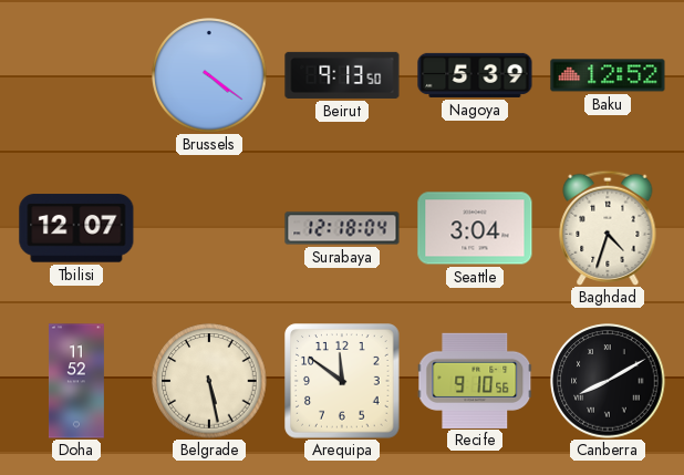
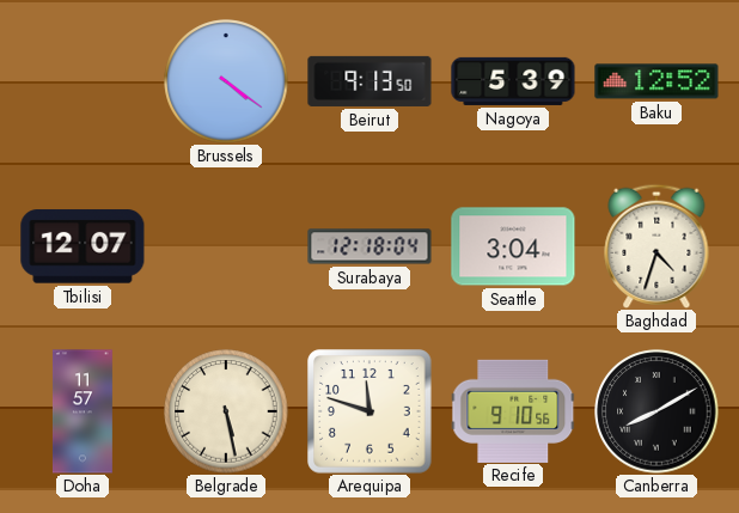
Doha: 11:52 -> 11:57 (83, 411)
Arequipa: 11:51 -> 11:48 (369, 411)
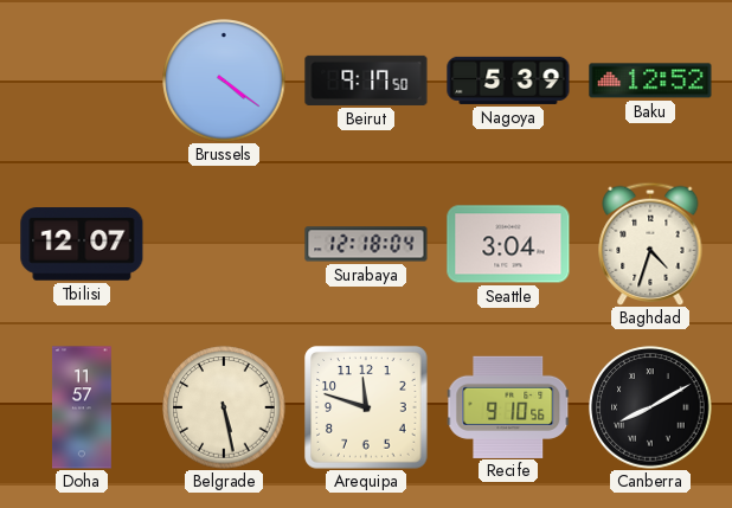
Beirut: 9:13 -> 9:17 (366, 81)
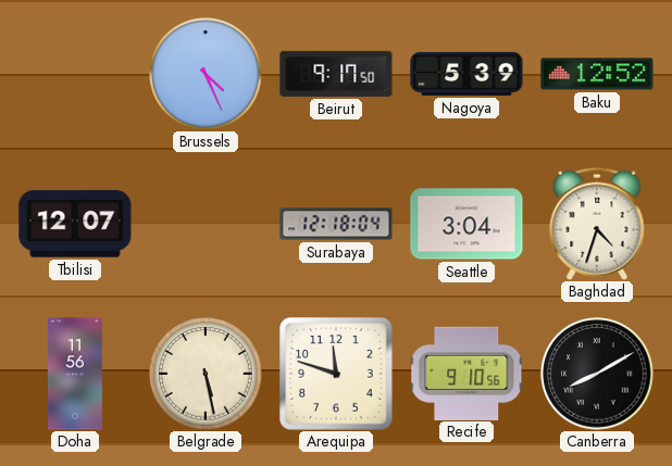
Brussels: 4:21 -> 4:26 (206, 74)
Doha: 11:57 -> 11:56 (75, 374)
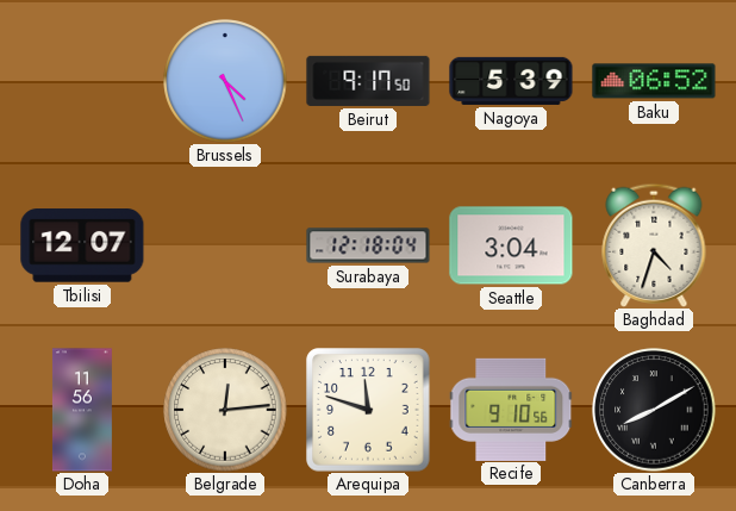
Baku: 12:52 -> 06:52 (654, 81)
Belgrade: 5:28 -> 12:14 (225, 410)
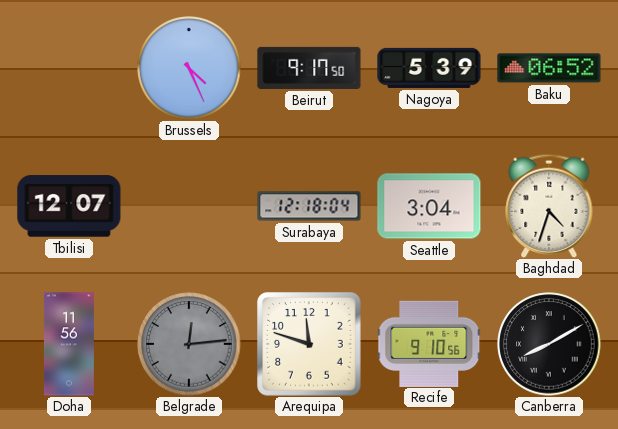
Belgrade dial: cream -> grey (189, 344)
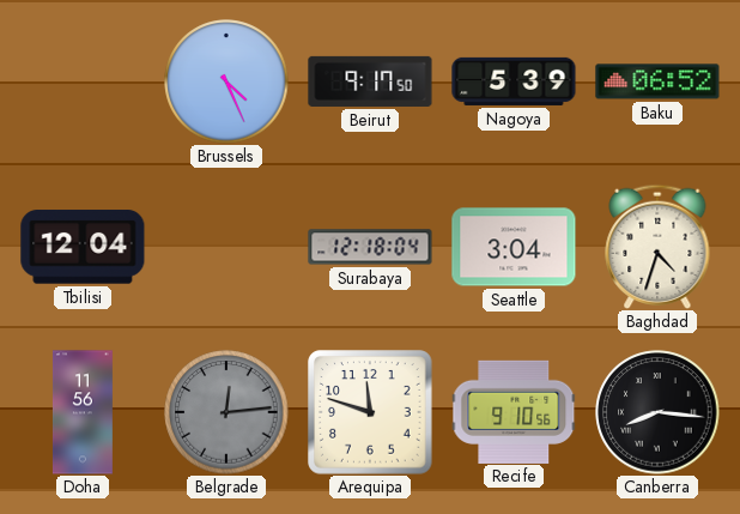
Tbilisi: 12:07 -> 12:04 (83, 247)
Canberra: 8:10 -> 8:16 (657, 412)
